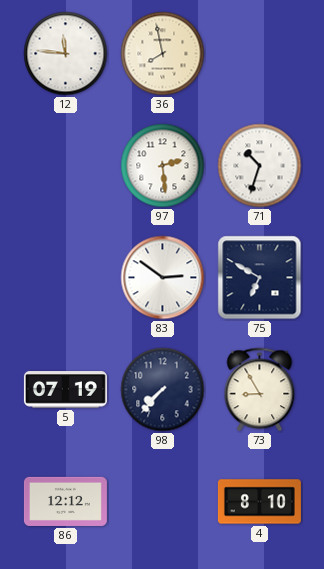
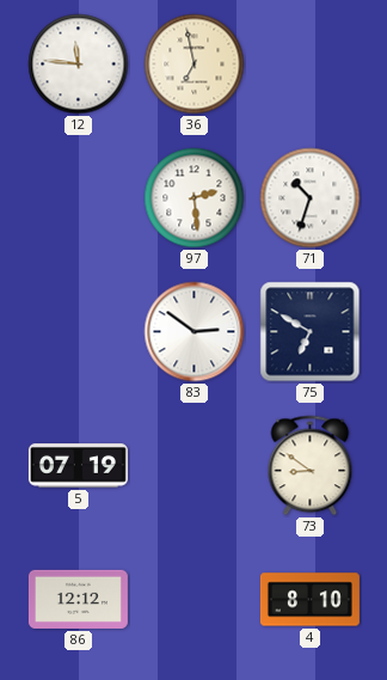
36: 7:58 -> 6:58 (195, 65)
98: 7:37 -> none (163, 390)
73: 8:55 -> 8:51 (311, 466)
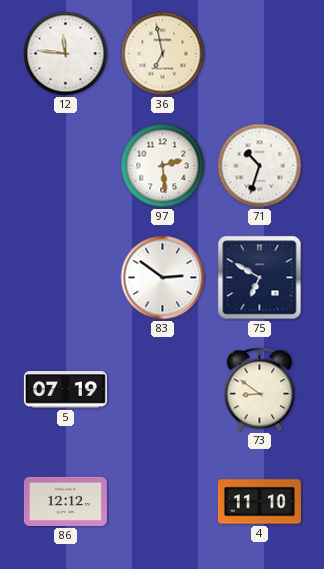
4: 8:10 -> 11:10 (259, 502)
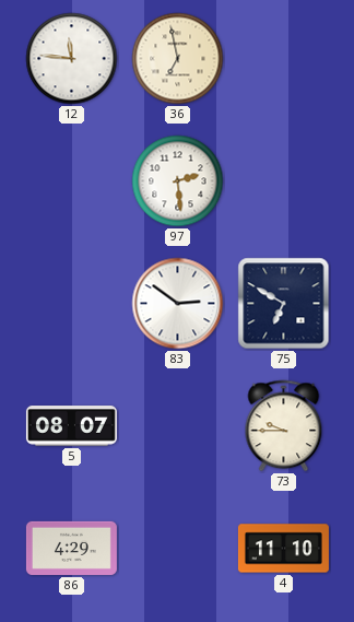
71: 10:33 -> none (260, 166)
5: 07:19 -> 08:07 (71, 426)
73: 8:51 -> 9:45 (284, 426)
86: 12:12 -> 4:29 (71, 548)
